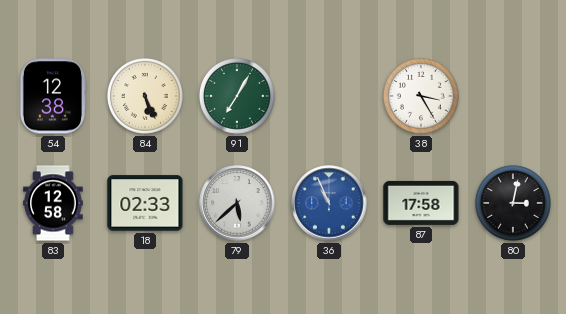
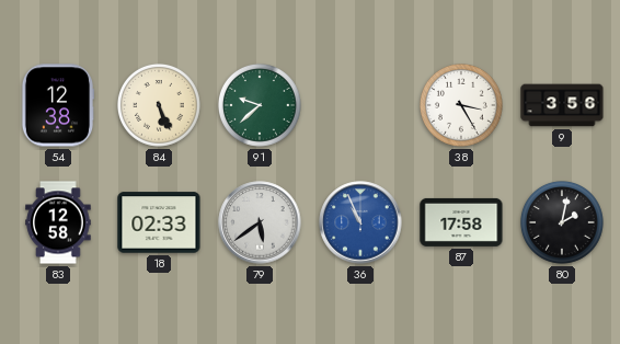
91: 7:05 -> 9:38 (261, 106)
9: none -> 3:56 (562, 105)
79: 5:38 -> 5:39 (260, 222)
80: 3:02 -> 2:02 (563, 223)
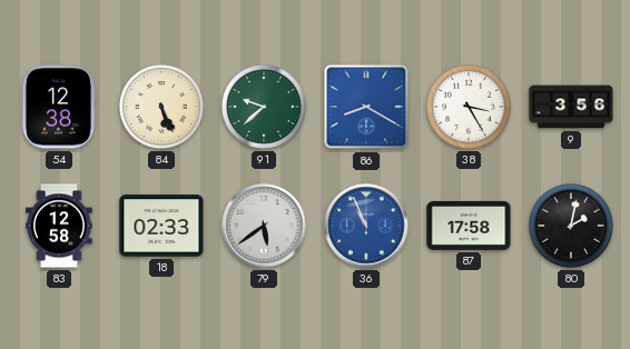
86: none -> 8:20 (366, 107)
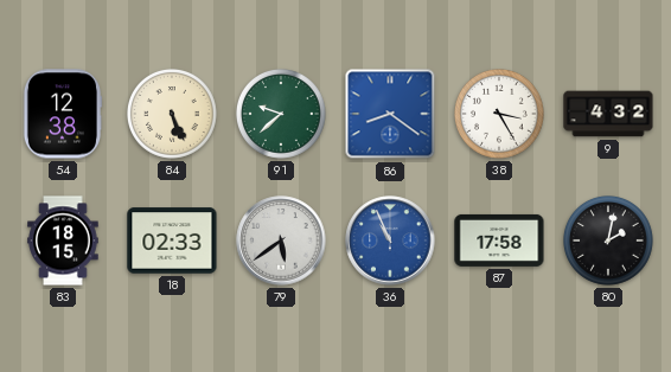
86: 8:20 -> 8:21 (390, 114)
9: 3:56 -> 4:32 (608, 114)
83: 12:58 -> 18:15 (63, 240)
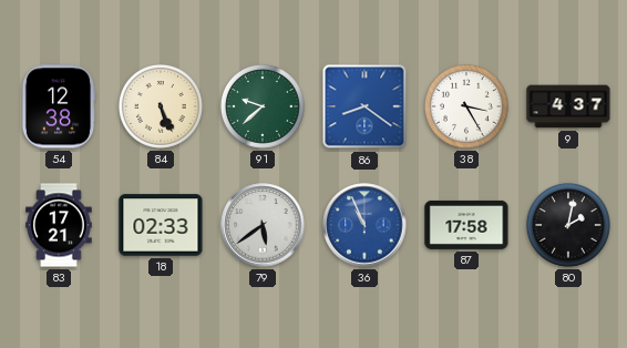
9: 4:32 -> 4:37 (568, 106)
83: 18:15 -> 17:21 (59, 225)
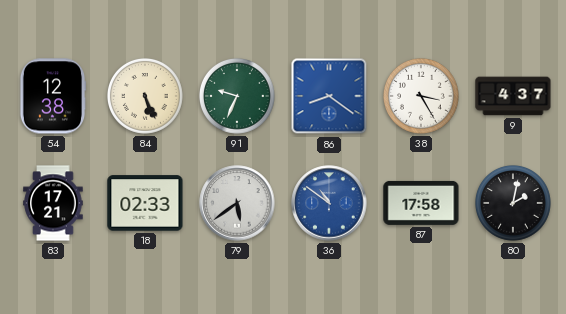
91: 9:38 -> 9:34 (238, 97)
36: 10:56 -> 10:51 (329, 203)
